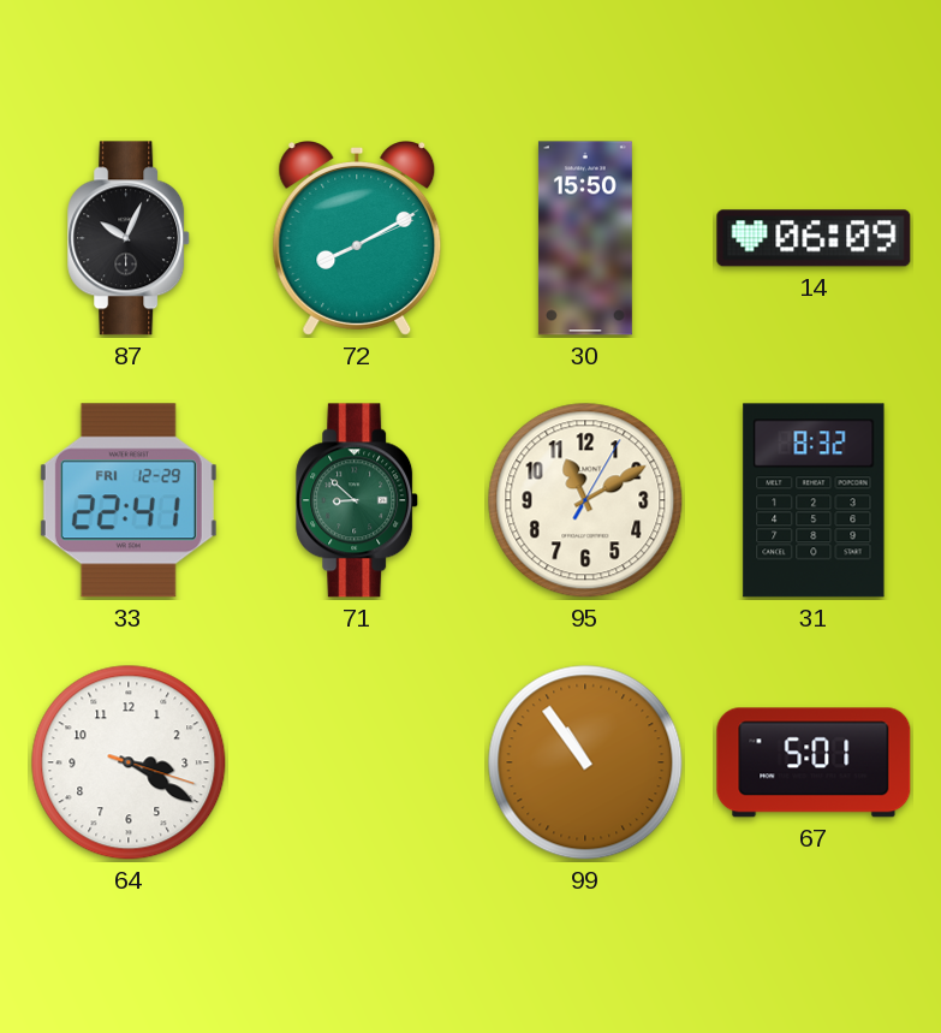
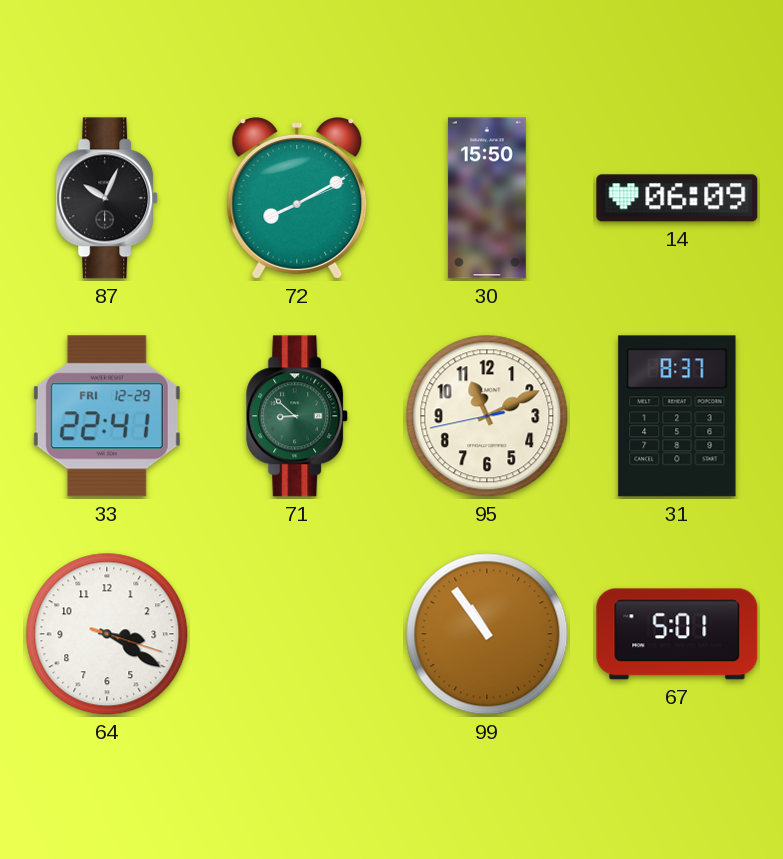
95: 11:10:05 -> 11:10:43 (487, 416)
31: 8:32 -> 8:37 (677, 416)
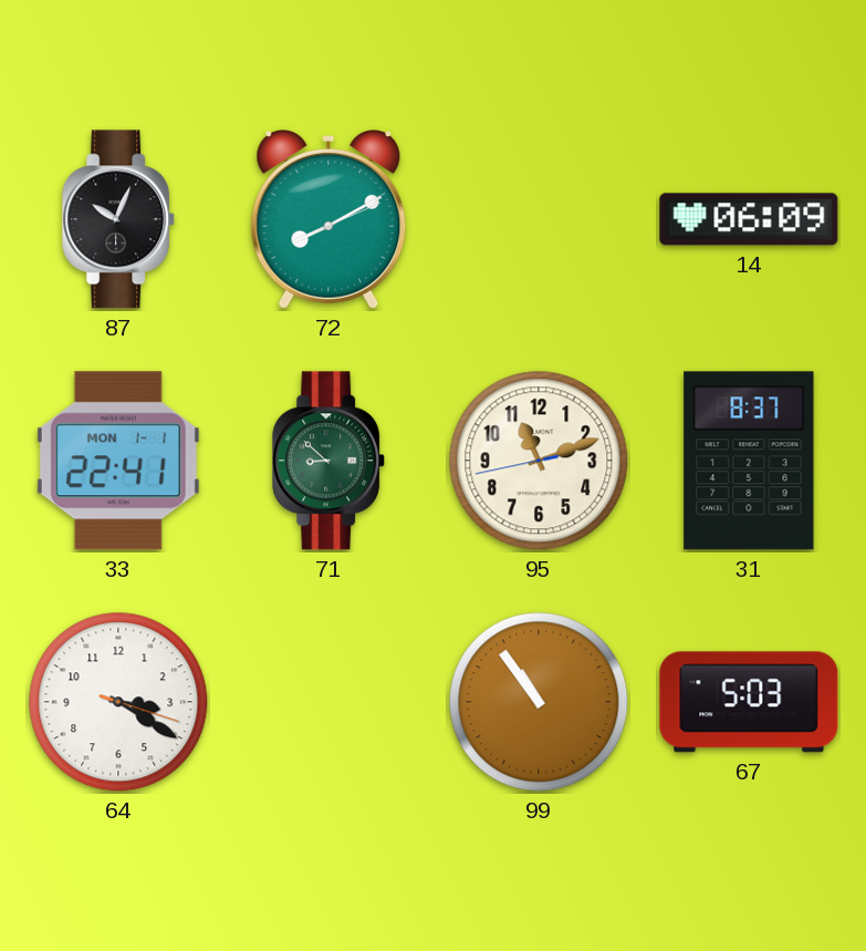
30: 15:50 -> none (487, 198)
33 date: FRI 12-29 -> MON 1-1 (118, 461)
95: 11:10 -> 11:11 (539, 461)
67: 5:01 -> 5:03 (749, 702)
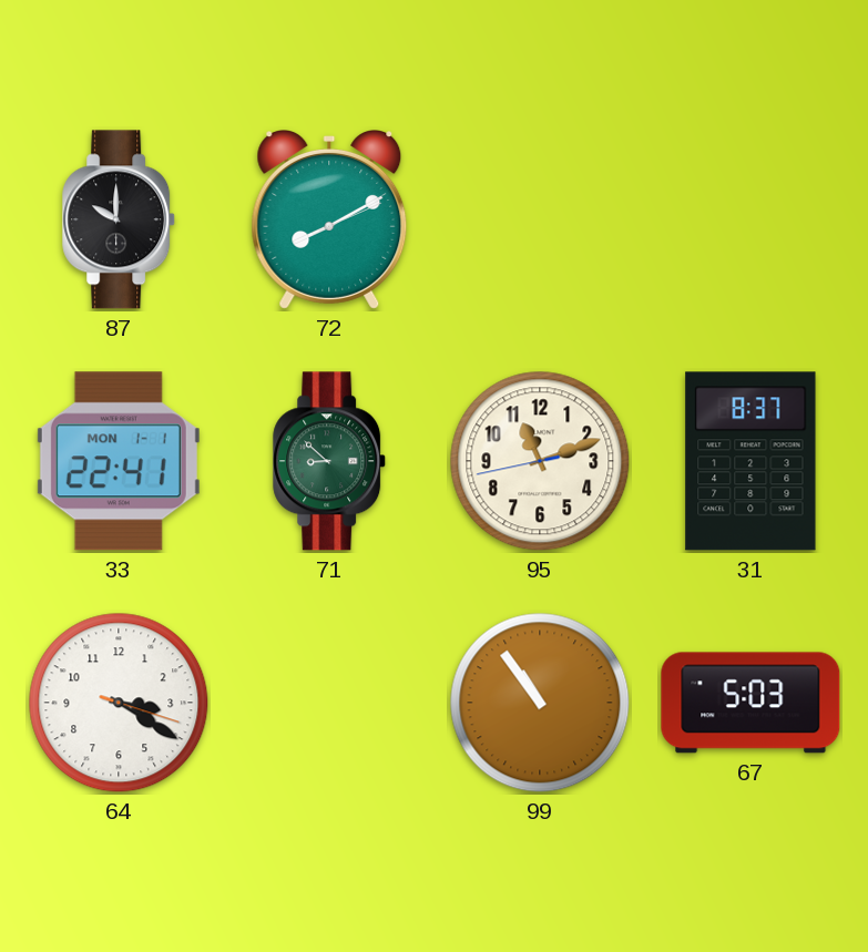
87: 10:04 -> 10:00 (120, 219)
14: 06:09 -> none (749, 219)
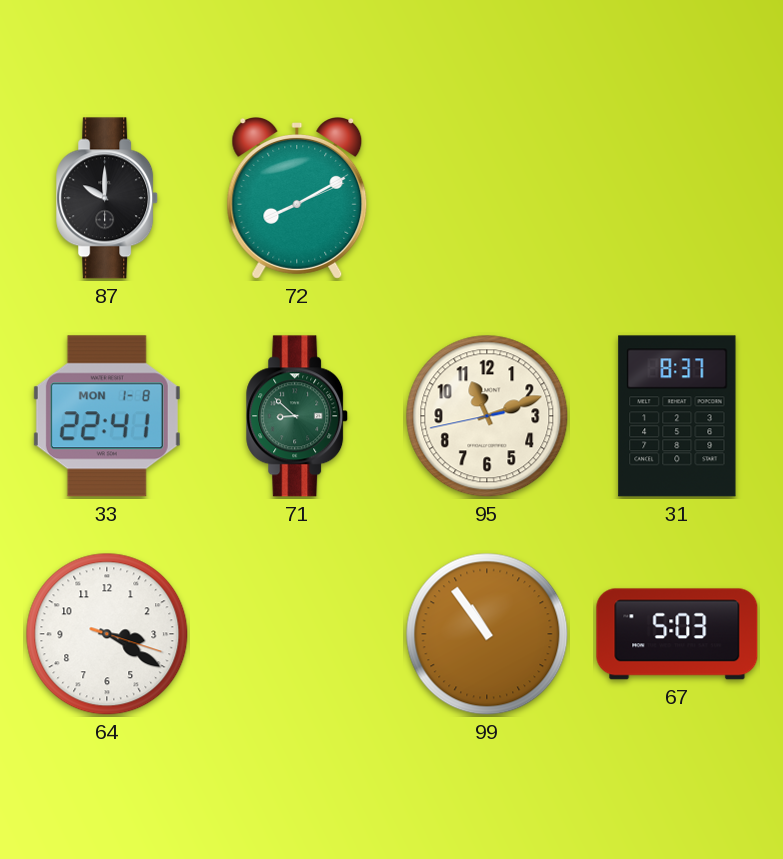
33 date: MON 1-1 -> MON 1-8 (107, 416)
